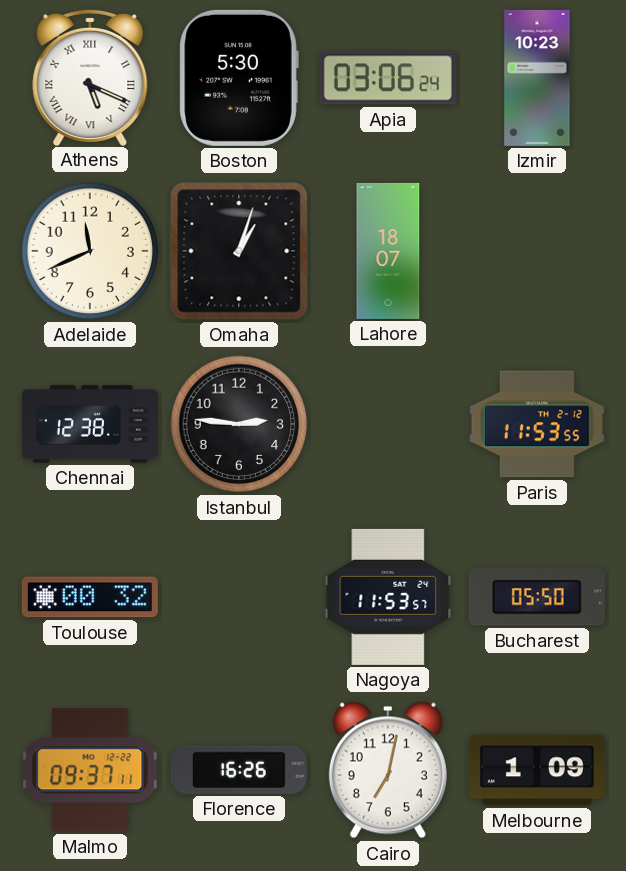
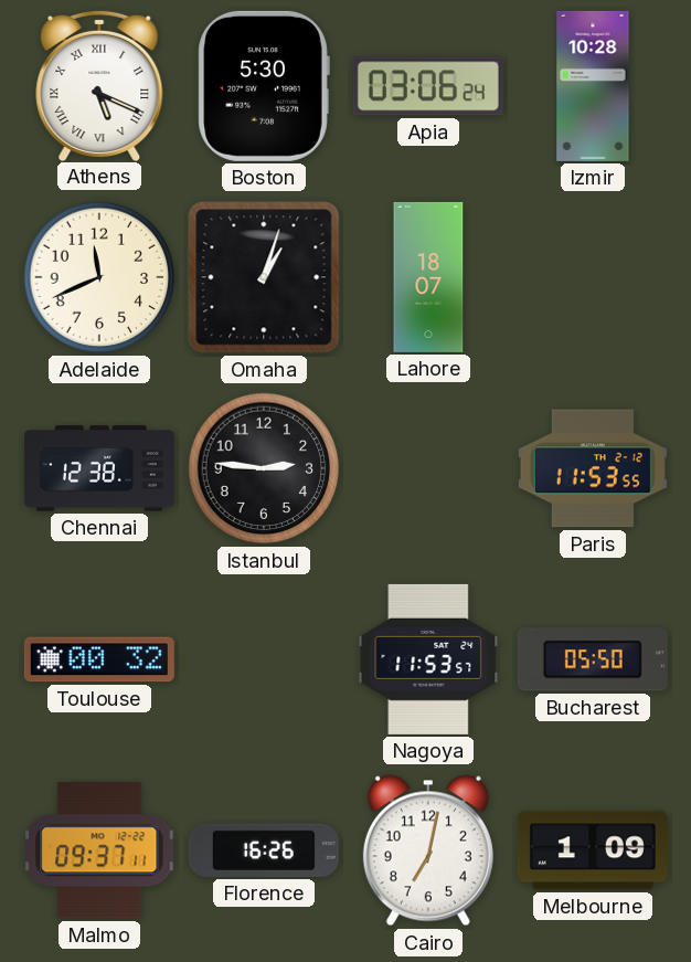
Izmir: 10:23 -> 10:28 (593, 86)
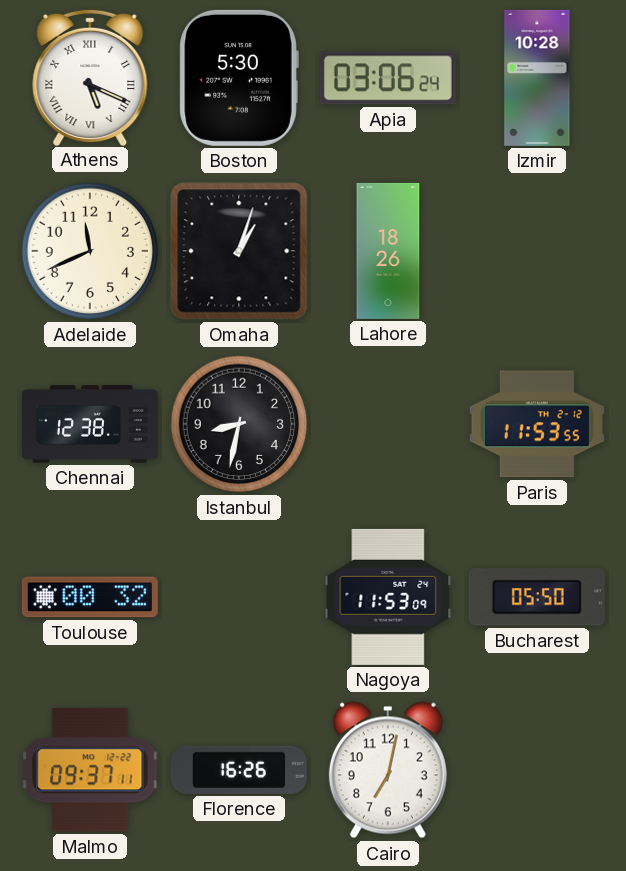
Lahore: 18:07 -> 18:26 (388, 251)
Istanbul: 2:46 -> 8:32 (239, 424)
Nagoya: 11:53:57 -> 11:53:09 (388, 597)
Melbourne: 1:09 -> none (593, 850)
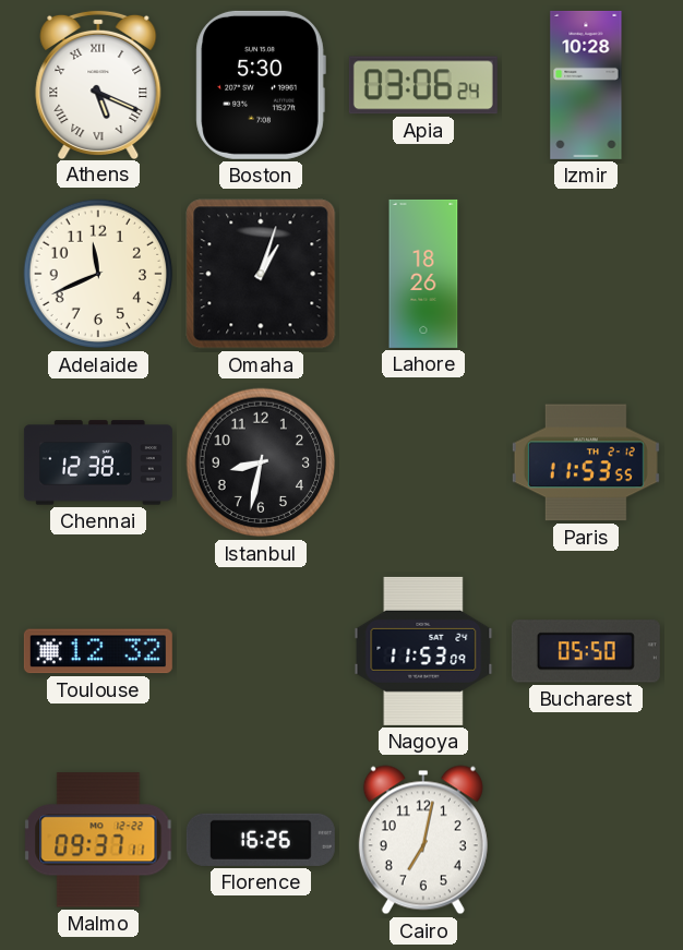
Toulouse: 00:32 -> 12:32 (98, 651)
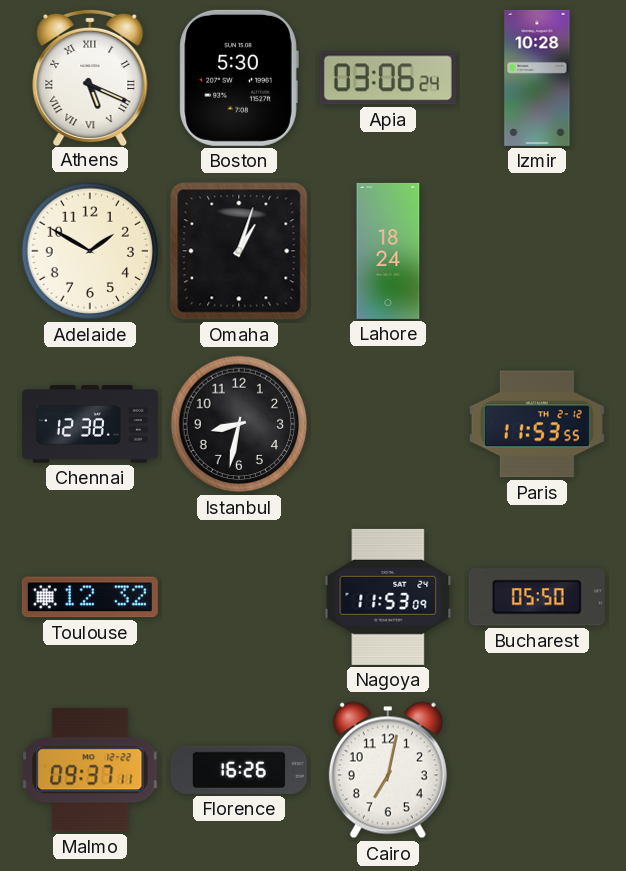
Adelaide: 11:41 -> 1:50 (90, 251)
Lahore: 18:26 -> 18:24 (388, 251)
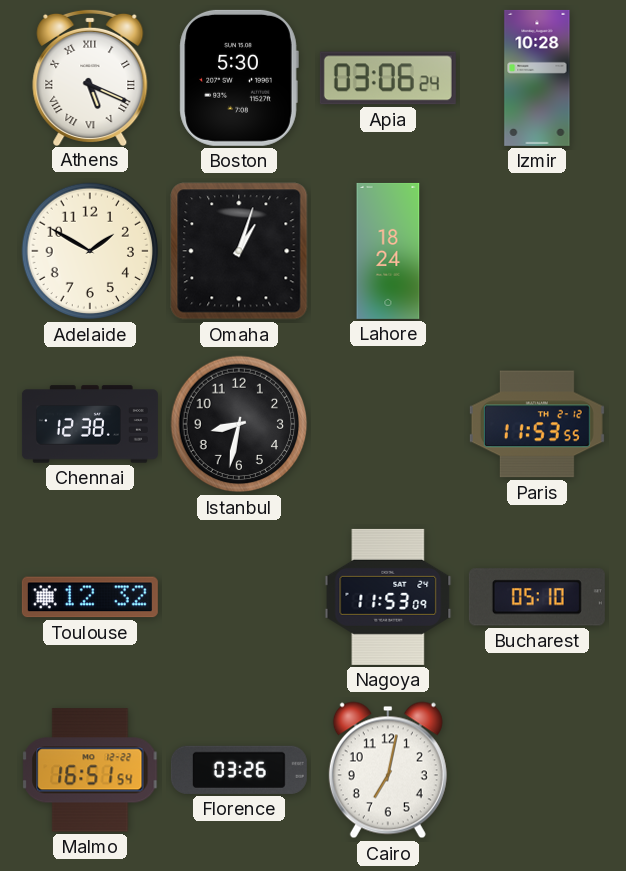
Bucharest: 05:50 -> 05:10 (537, 597)
Malmo: 09:37 -> 16:51 (90, 770)
Florence: 16:26 -> 03:26 (239, 770)
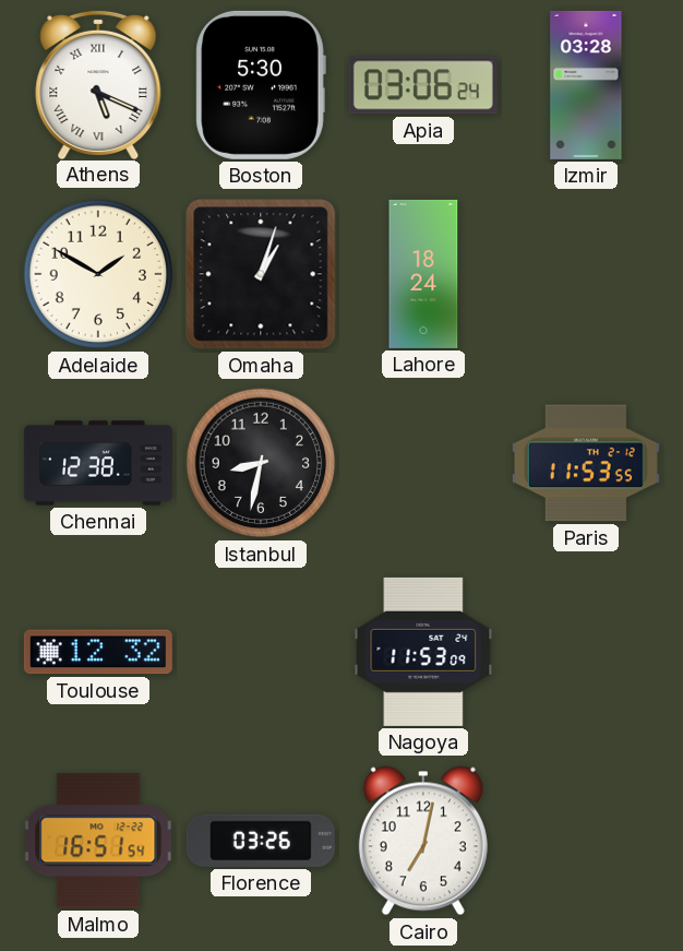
Izmir: 10:28 -> 03:28 (586, 85)
Bucharest: 05:10 -> none (537, 597)
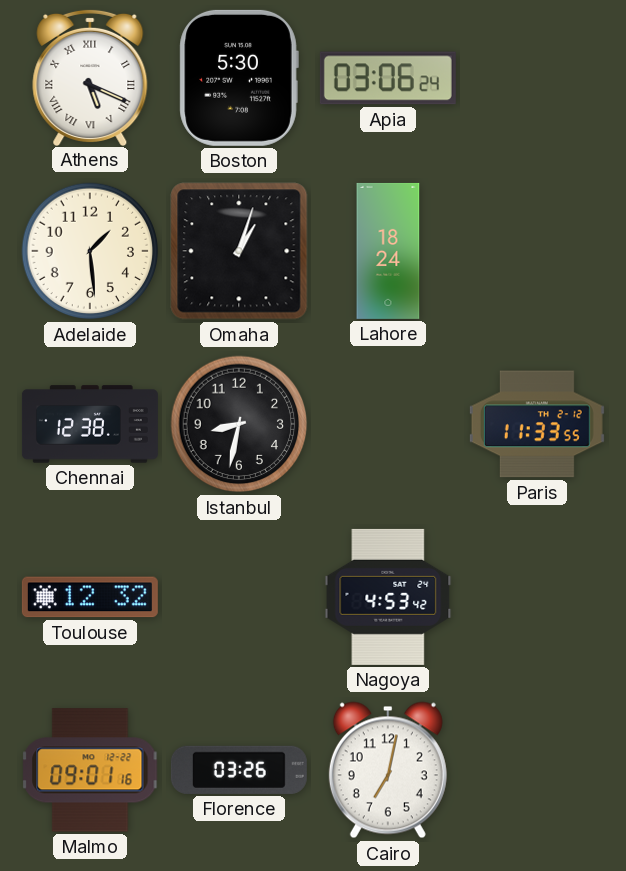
Izmir: 03:28 -> none (586, 85)
Adelaide: 1:50 -> 1:29 (90, 251)
Paris: 11:53 -> 11:33 (537, 424)
Nagoya: 11:53 -> 4:53 (388, 597)
Malmo: 16:51 -> 09:01 (90, 770)
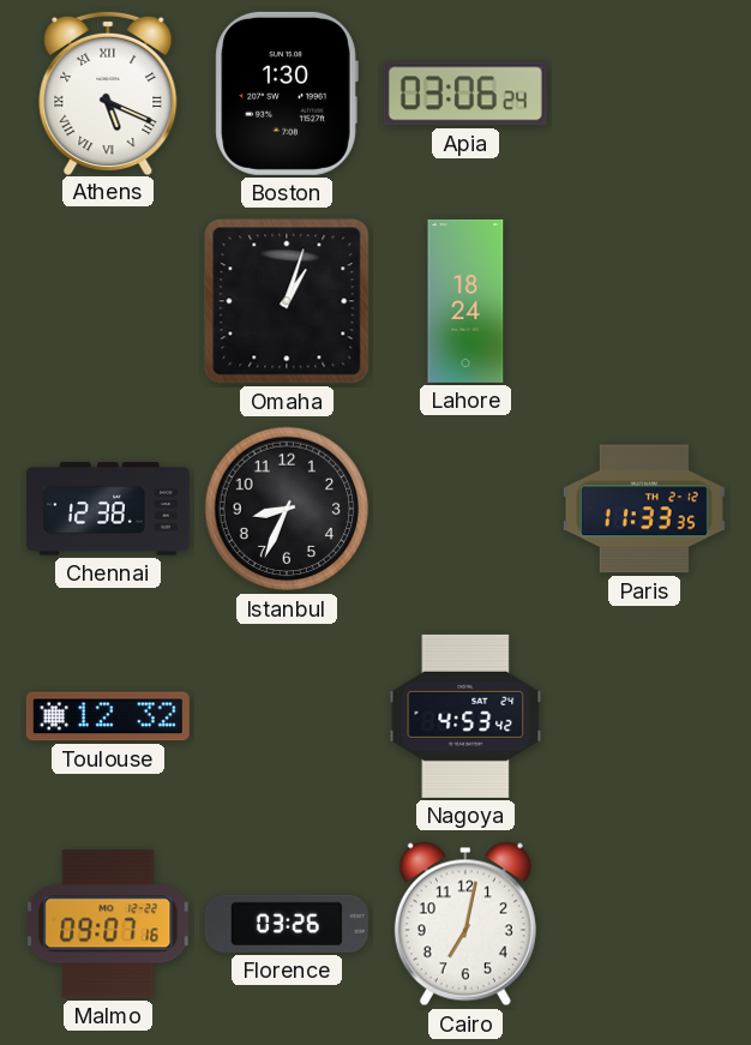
Boston: 5:30 -> 1:30 (287, 94)
Adelaide: 1:29 -> none (90, 251)
Istanbul: 8:32 -> 8:34 (287, 509)
Paris: 11:33:55 -> 11:33:35 (644, 509)
Malmo: 09:01 -> 09:07 (108, 924)
